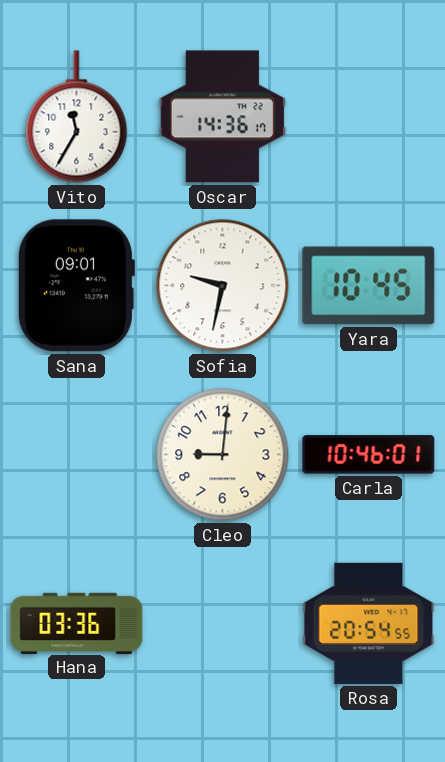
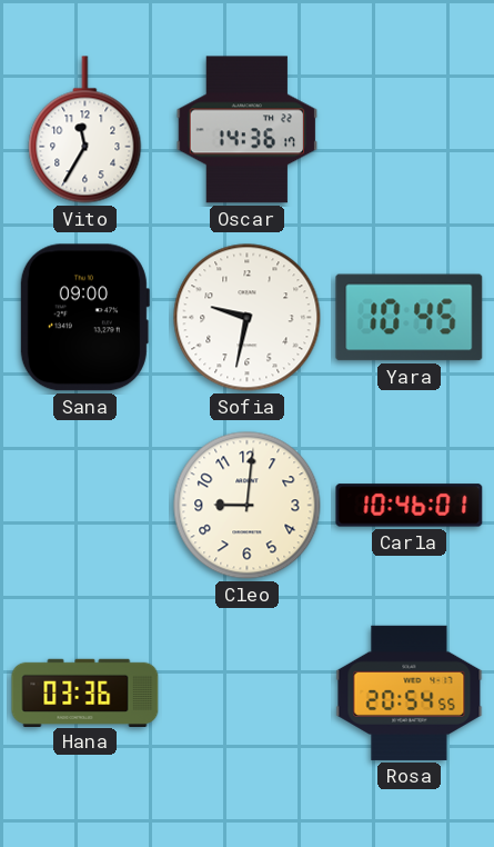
Sana: 09:01 -> 09:00 (84, 318)
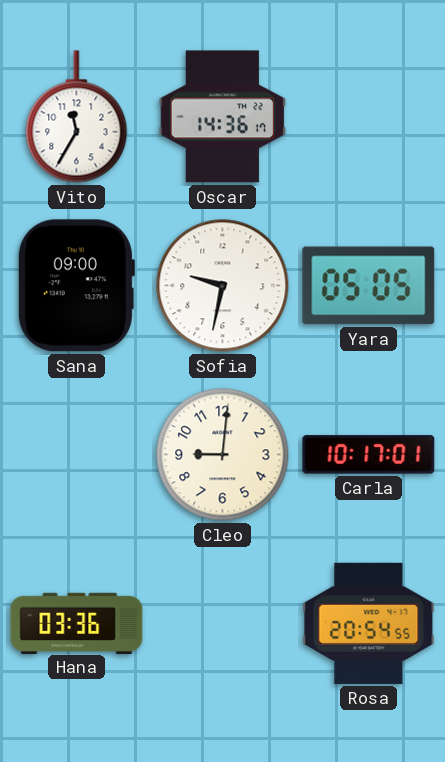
Yara: 10:45 -> 05:05 (369, 286)
Carla: 10:46 -> 10:17 (369, 455)
